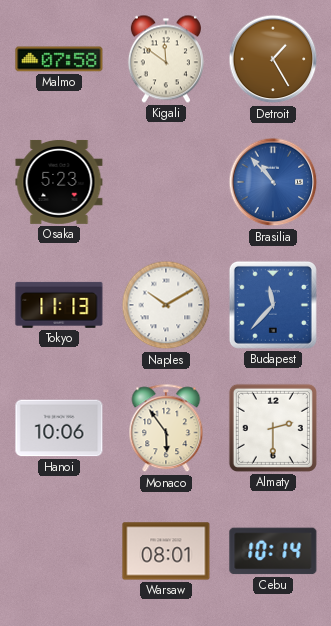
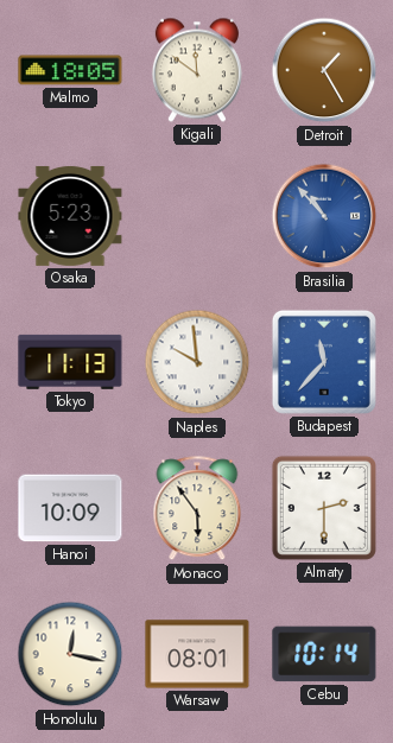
Malmo: 07:58 -> 18:05 (70, 70)
Naples: 10:10 -> 9:59 (197, 362)
Hanoi: 10:06 -> 10:09 (70, 508)
Honolulu: none -> 12:17 (70, 654)
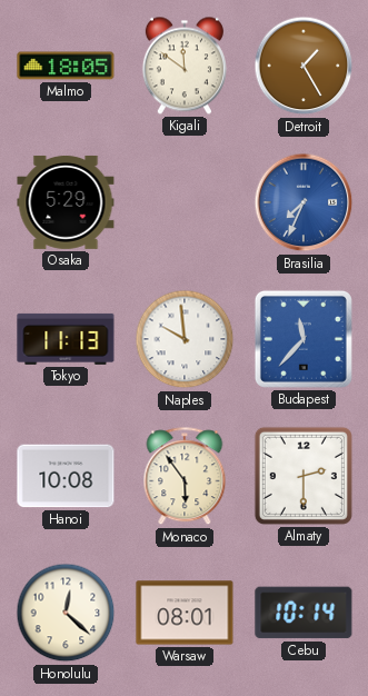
Osaka: 5:23 -> 5:29 (66, 202)
Brasilia: 10:53 -> 7:34 (304, 202)
Hanoi: 10:09 -> 10:08 (66, 476)
Honolulu: 12:17 -> 12:22 (66, 613)
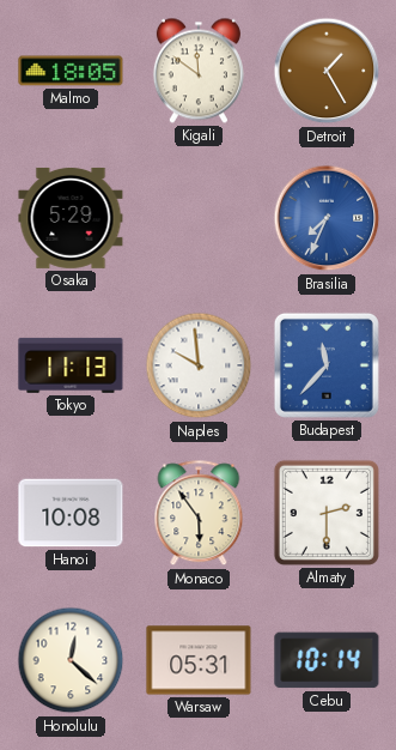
Warsaw: 08:01 -> 05:31 (199, 660)
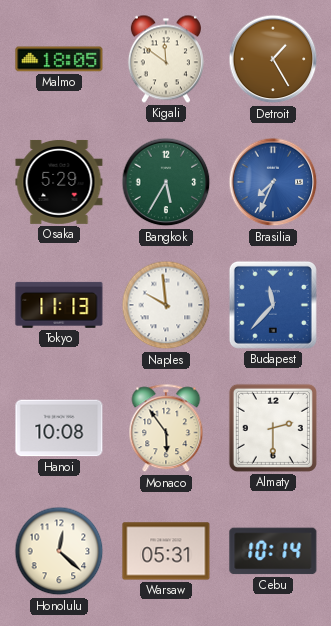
Bangkok: none -> 5:35 (166, 182)
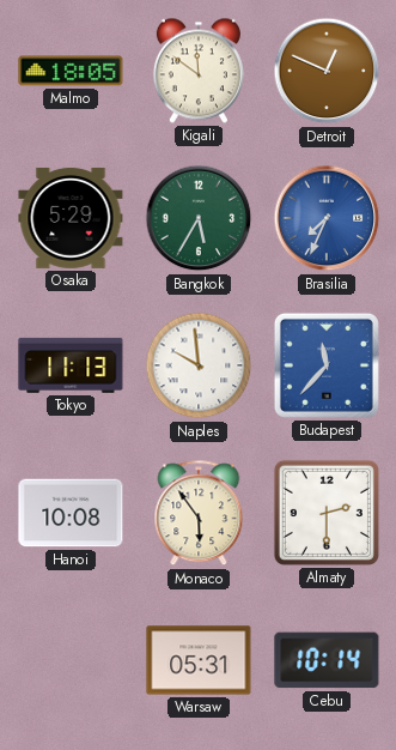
Detroit: 1:25 -> 12:49 (327, 71)
Honolulu: 12:22 -> none (59, 551)
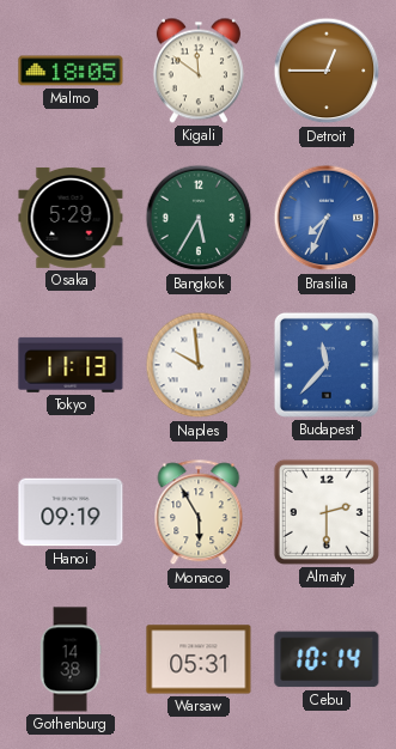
Detroit: 12:49 -> 12:45 (327, 71)
Hanoi: 10:08 -> 09:19 (71, 512)
Monaco: 5:54 -> 5:55 (199, 513)
Gothenburg: none -> 14:38 (71, 659)
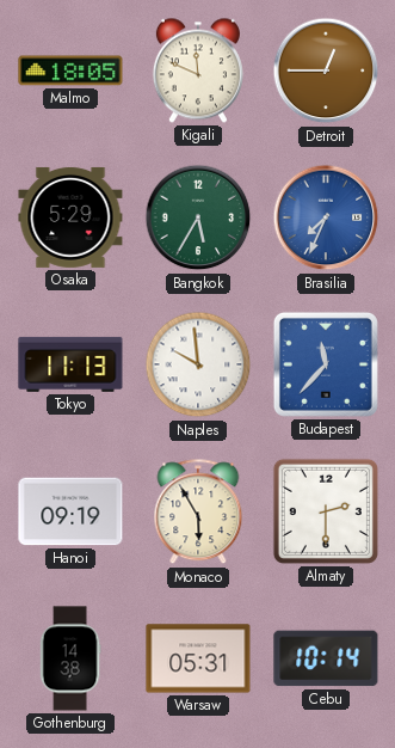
Kigali: 11:51 -> 11:49 (198, 70)
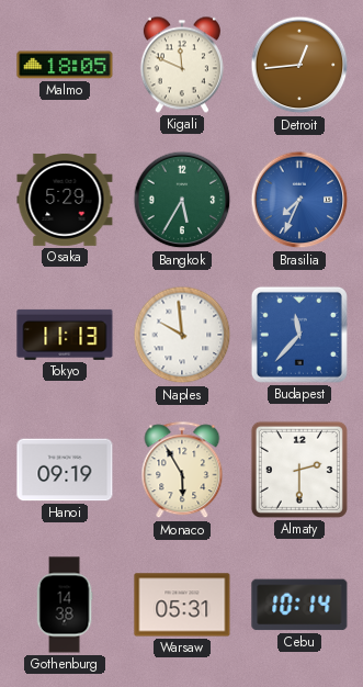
Detroit: 12:45 -> 12:44 (299, 65)
